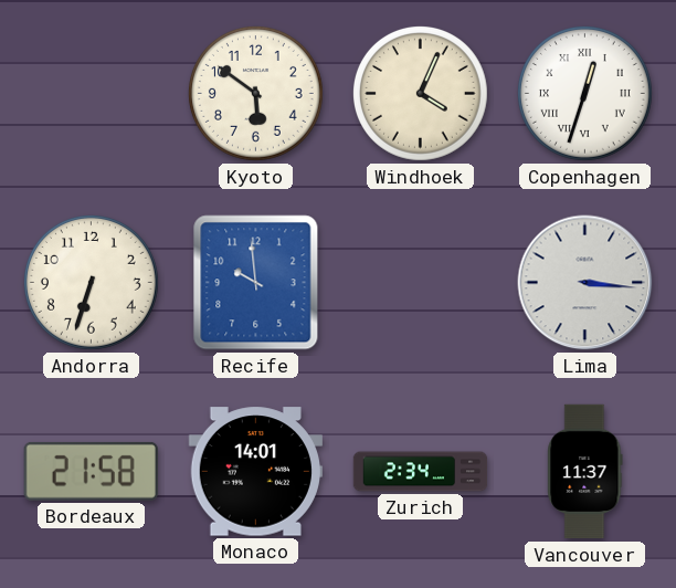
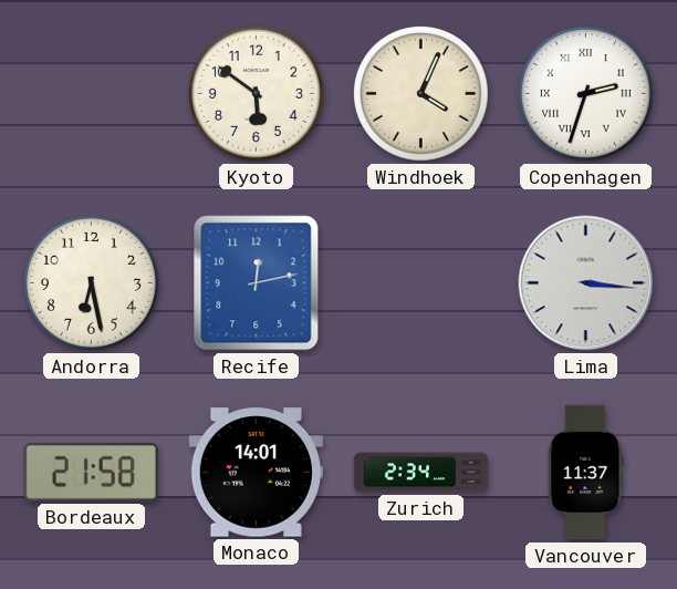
Copenhagen: 12:33 -> 2:33 (585, 93)
Andorra: 6:33 -> 6:28 (91, 282)
Recife: 9:59 -> 12:13 (257, 283)
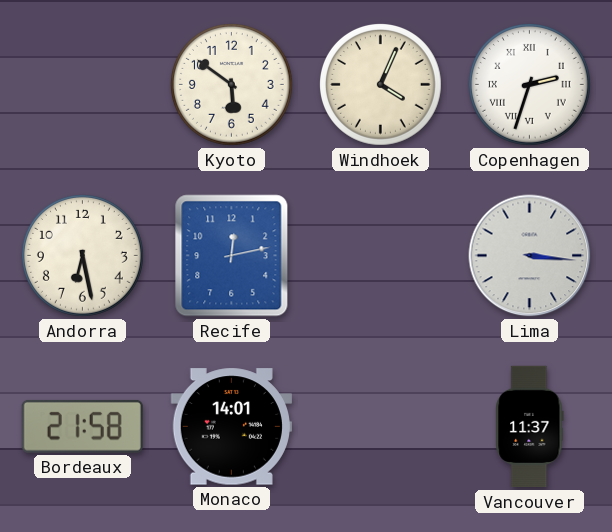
Zurich: 2:34 -> none (421, 473)
